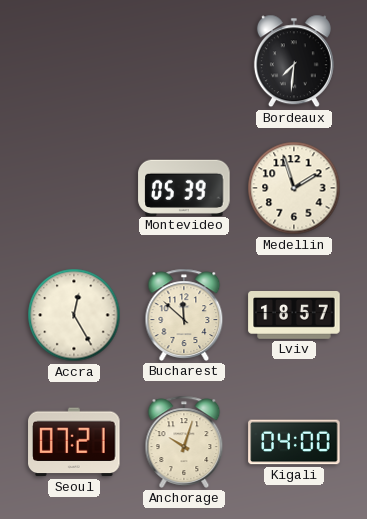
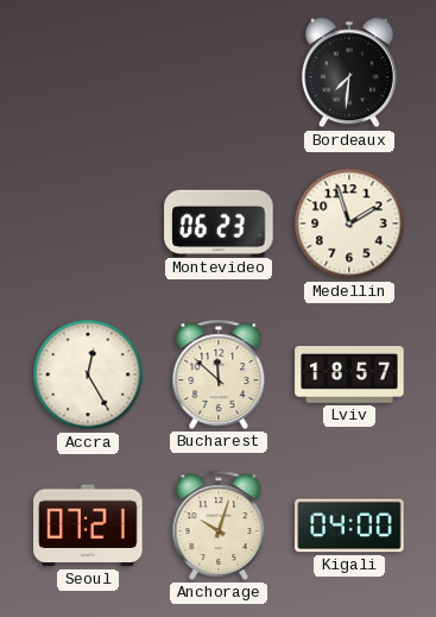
Montevideo: 05:39 -> 06:23 (219, 222)
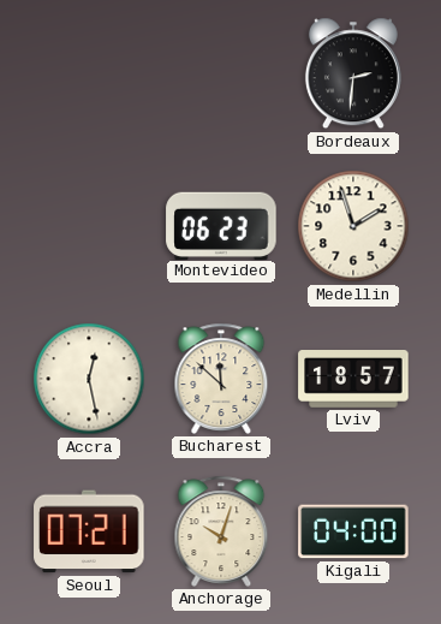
Bordeaux: 7:31 -> 2:31 (353, 73)
Accra: 12:25 -> 12:28 (89, 379)
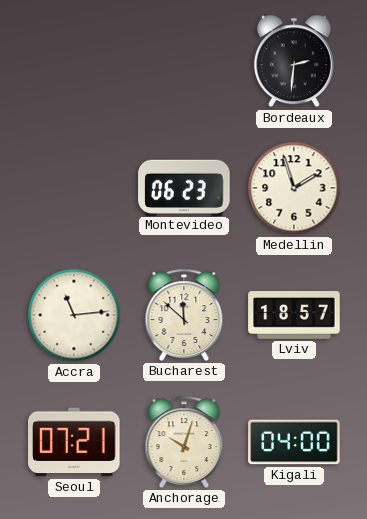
Accra: 12:28 -> 11:14 (74, 315)
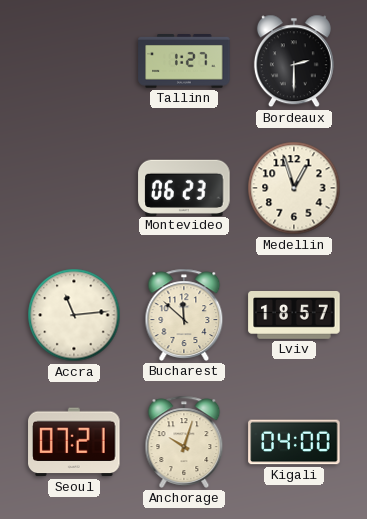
Tallinn: none -> 1:27 (184, 62)
Bordeaux: 2:31 -> 2:30 (294, 61)
Medellin: 1:57 -> 12:57 (294, 188)
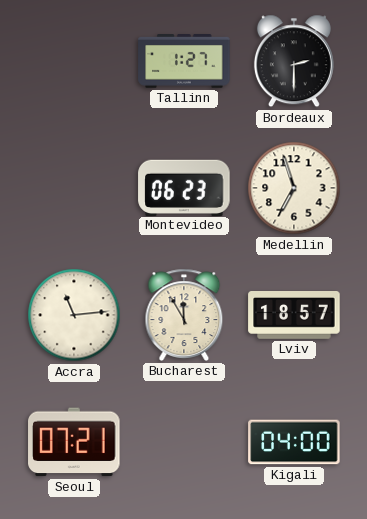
Medellin: 12:57 -> 6:57 (294, 188)
Bucharest: 11:52 -> 11:55 (184, 315)
Anchorage: 10:03 -> none (184, 442)
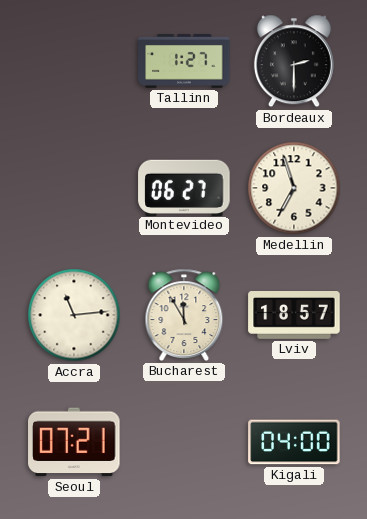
Montevideo: 06:23 -> 06:27 (184, 187)
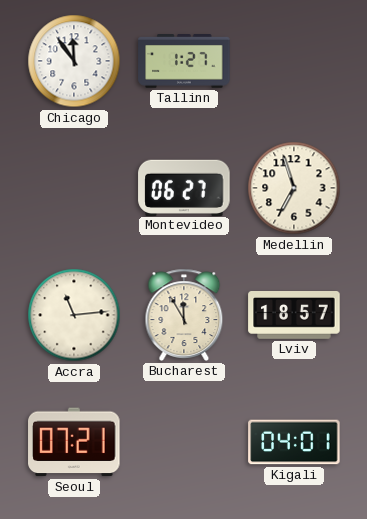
Chicago: none -> 11:54 (74, 61)
Bordeaux: 2:30 -> none (294, 61)
Kigali: 04:00 -> 04:01 (294, 442)
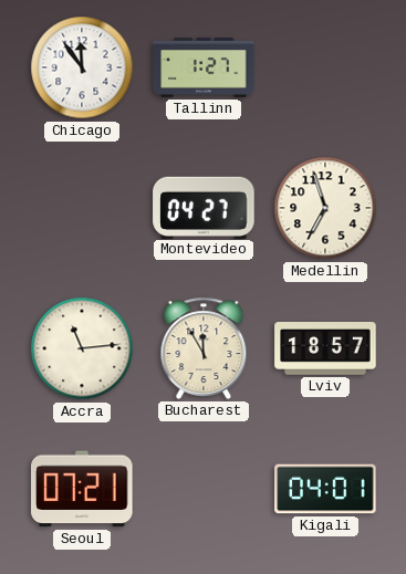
Montevideo: 06:27 -> 04:27 (204, 207)
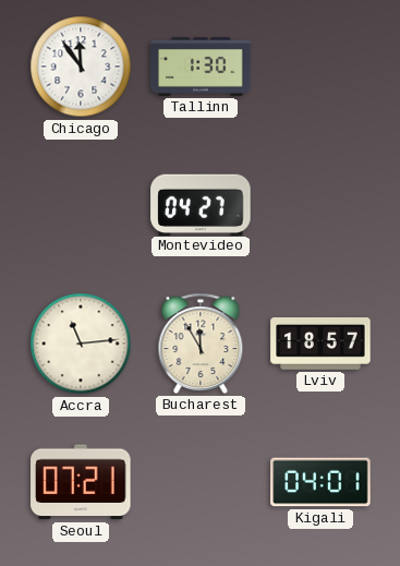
Tallinn: 1:27 -> 1:30 (201, 68)
Medellin: 6:57 -> none (325, 208)
